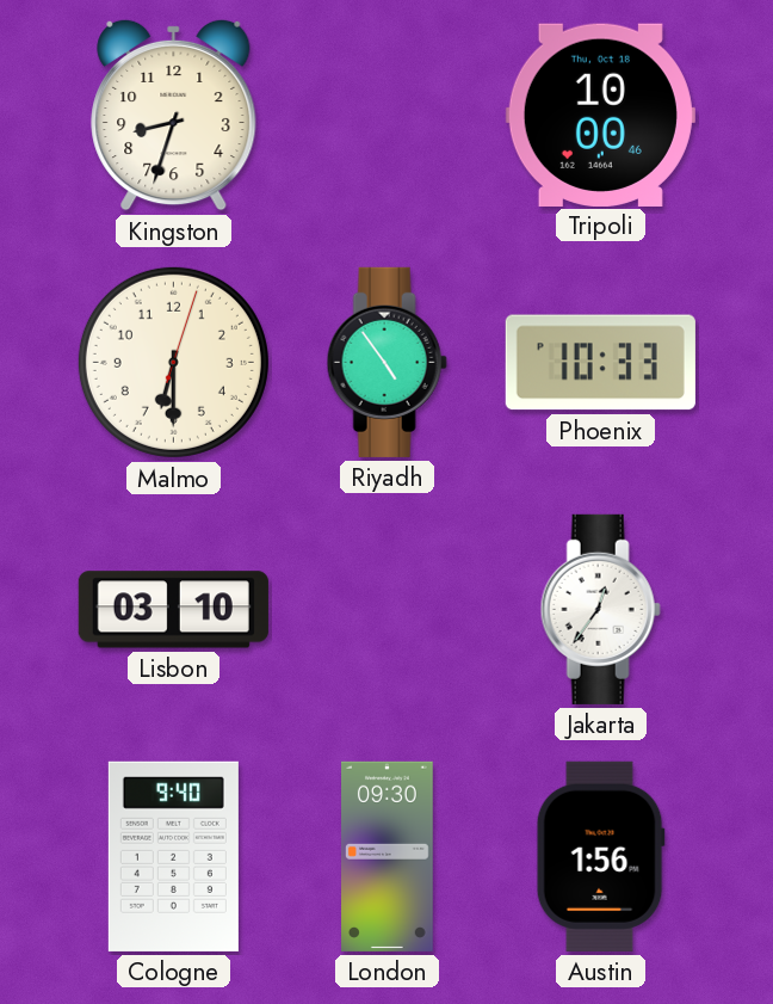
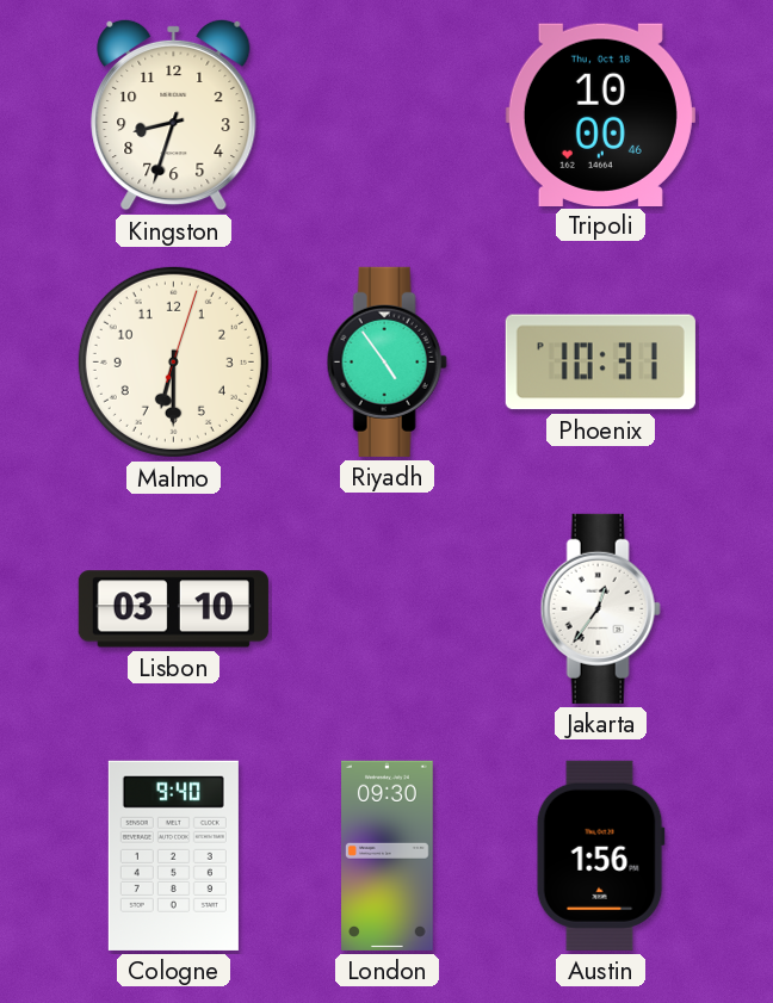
Phoenix: 10:33 -> 10:31 (600, 363)
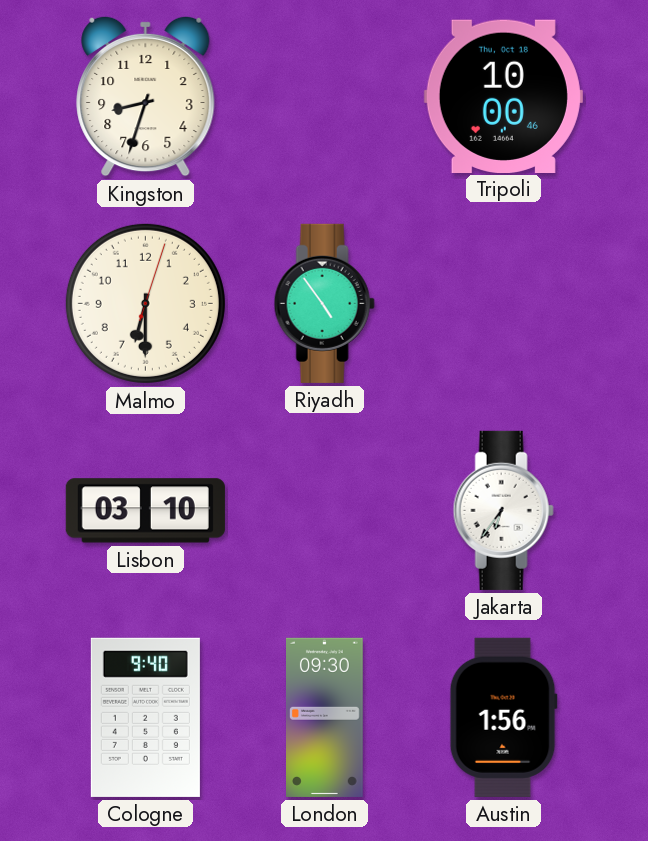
Phoenix: 10:31 -> none (600, 363)
Jakarta: 12:36 -> 6:36 (503, 510)
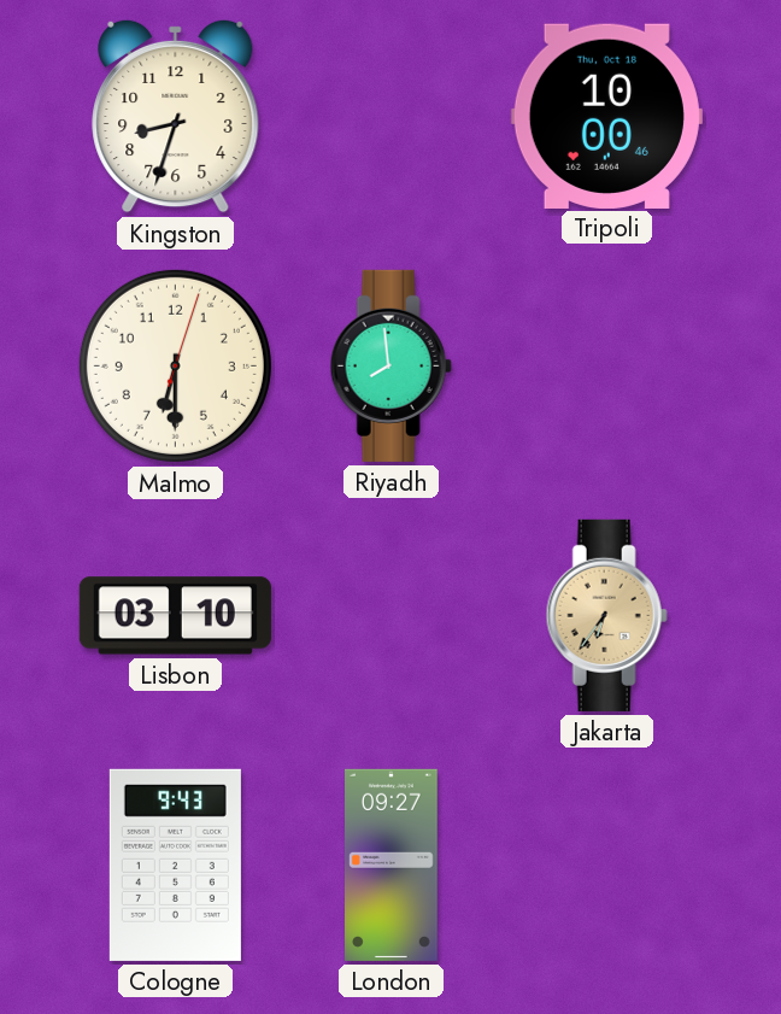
Riyadh: 4:54 -> 7:59 (390, 365)
Jakarta dial: white -> champagne (606, 615)
Cologne: 9:40 -> 9:43 (175, 864)
London: 09:30 -> 09:27 (392, 864)
Austin: 1:56 -> none (503, 717)
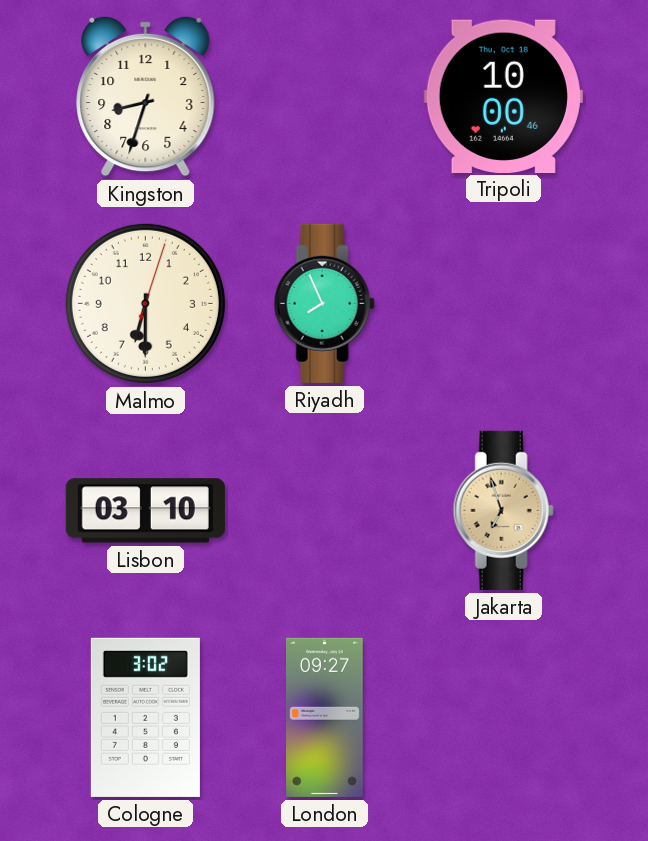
Riyadh: 7:59 -> 7:56 (324, 303)
Jakarta: 6:36 -> 6:57 (503, 510)
Cologne: 9:43 -> 3:02 (145, 717)
